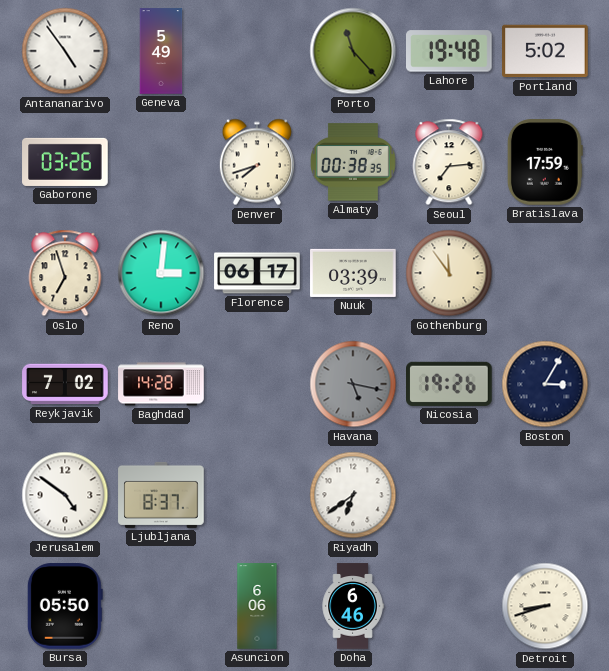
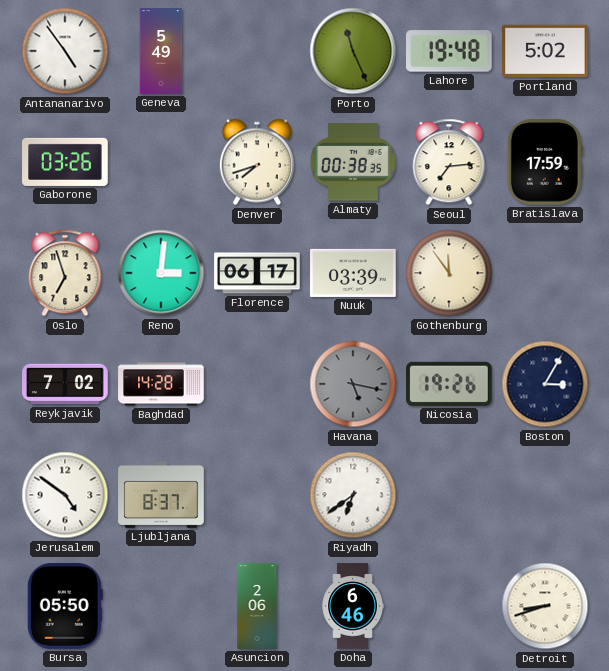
Porto: 11:23 -> 11:26 (353, 51)
Asuncion: 6:06 -> 2:06 (257, 606)
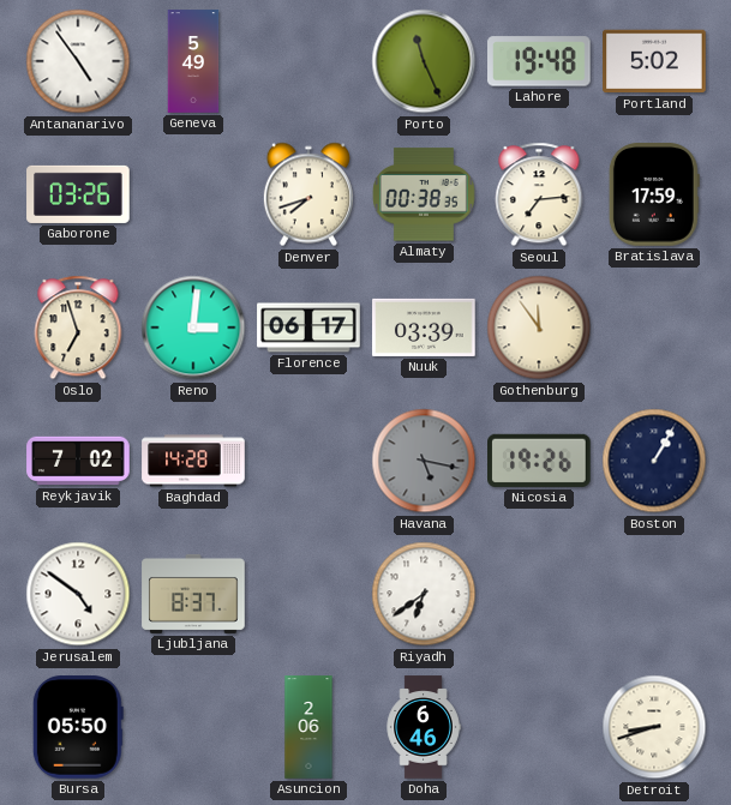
Boston: 3:05 -> 1:05 (654, 461)
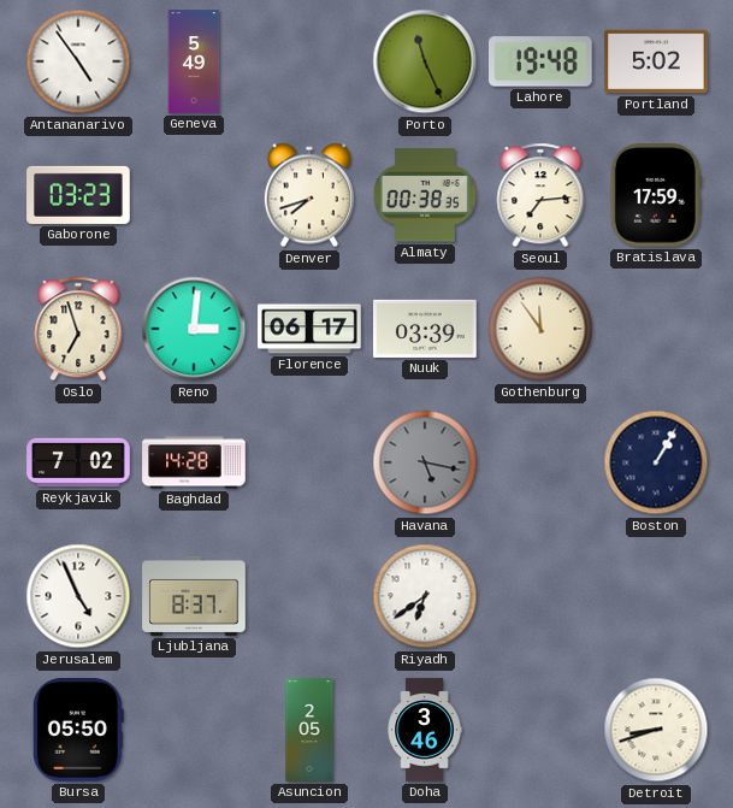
Gaborone: 03:26 -> 03:23 (78, 195)
Nicosia: 19:26 -> none (540, 461)
Jerusalem: 4:51 -> 4:56 (78, 596)
Asuncion: 2:06 -> 2:05 (309, 730)
Doha: 6:46 -> 3:46 (425, 730)
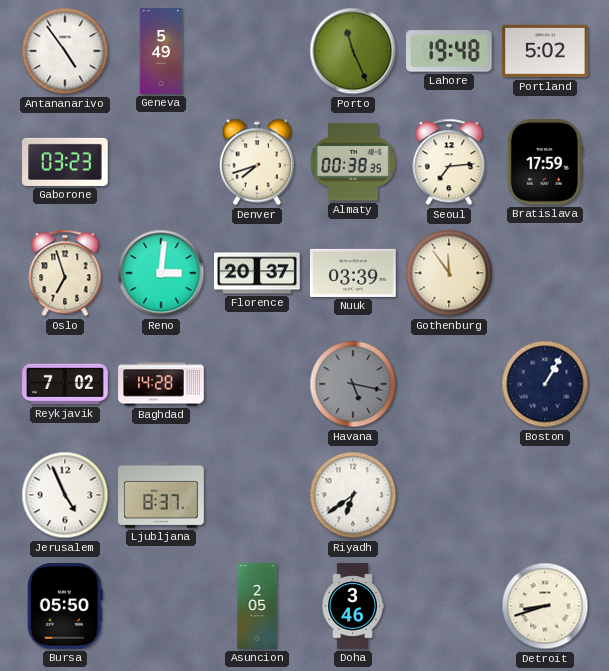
Florence: 06:17 -> 20:37 (257, 273)
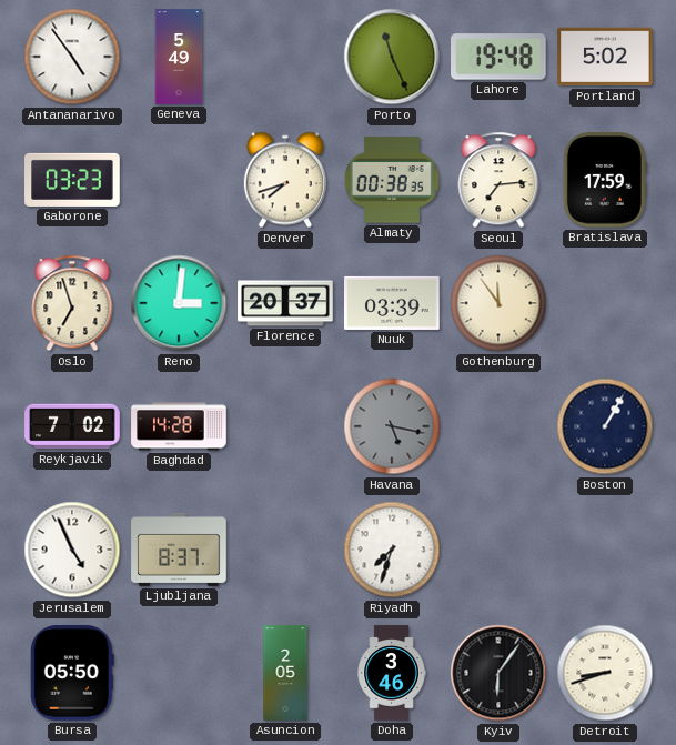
Riyadh: 6:39 -> 7:33 (392, 550)
Kyiv: none -> 6:06 (498, 673)
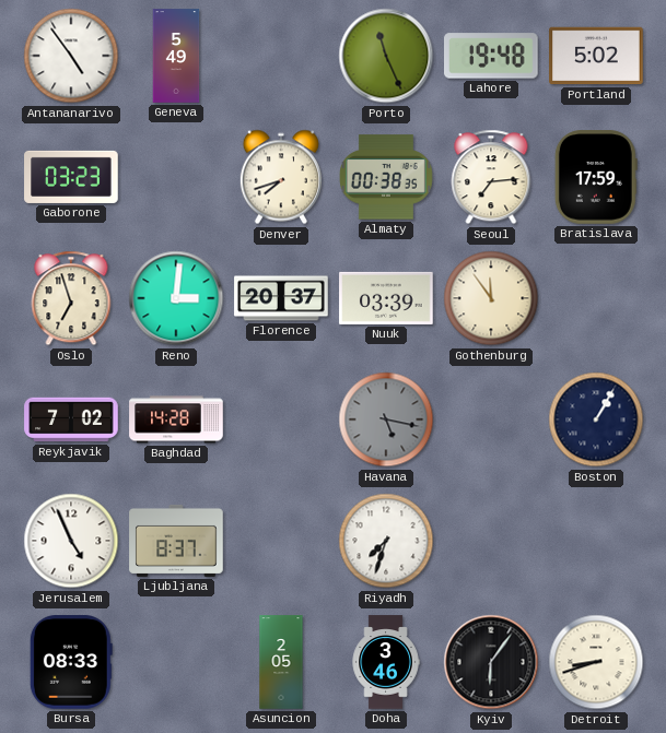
Bursa: 05:50 -> 08:33 (71, 662)
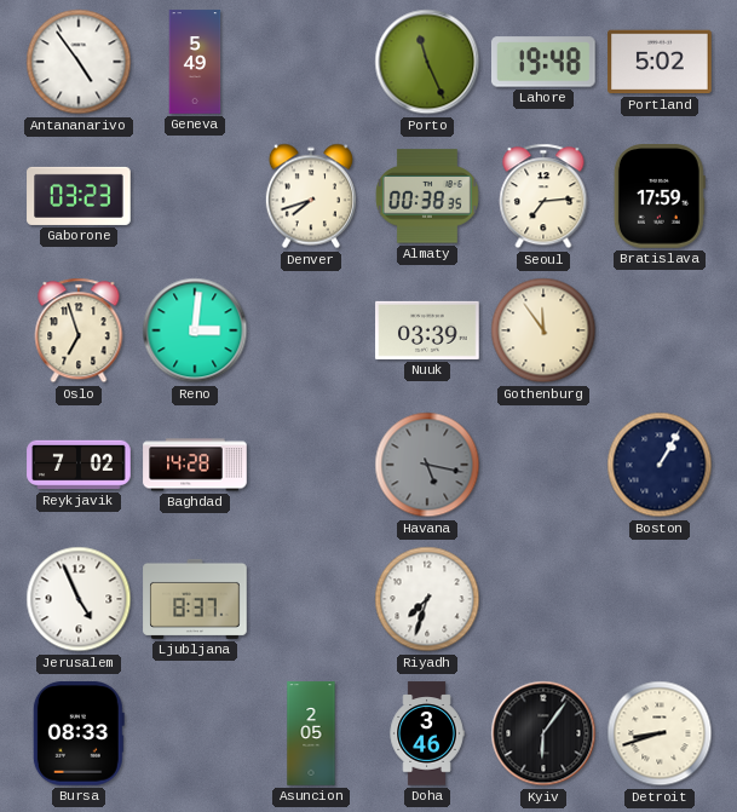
Florence: 20:37 -> none (281, 298)
